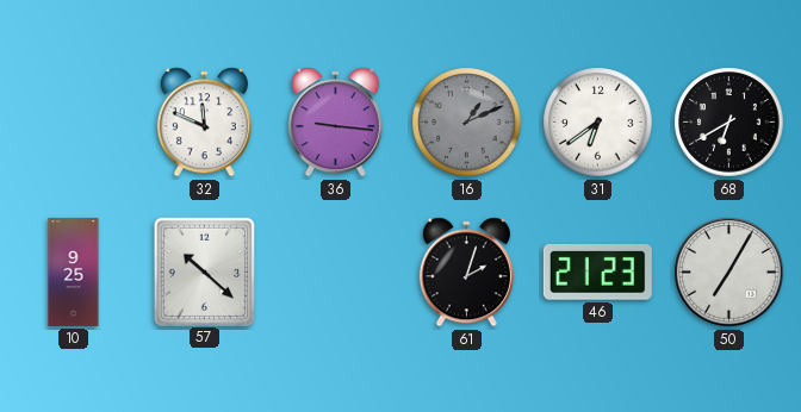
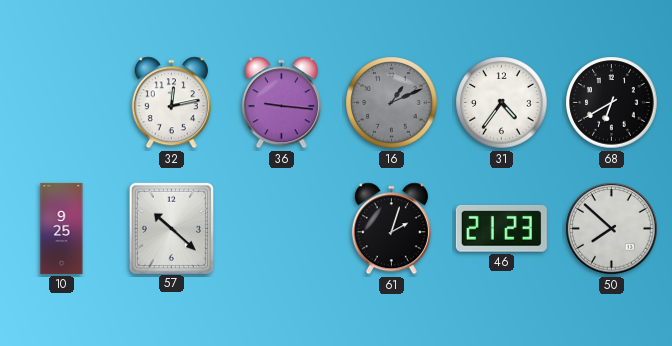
32: 11:49 -> 12:13 (171, 103)
31: 6:39 -> 4:36 (502, 103)
50: 7:05 -> 7:52 (612, 229)
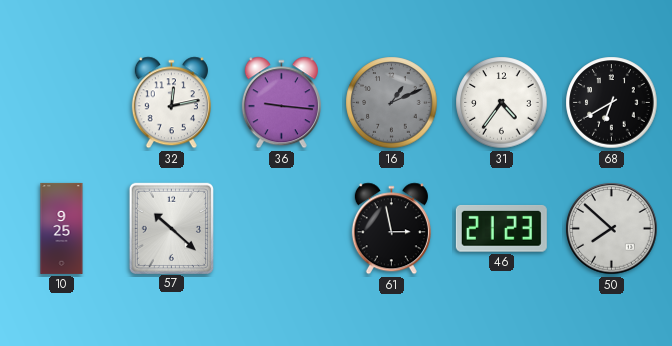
61: 2:03 -> 2:58 (391, 229)
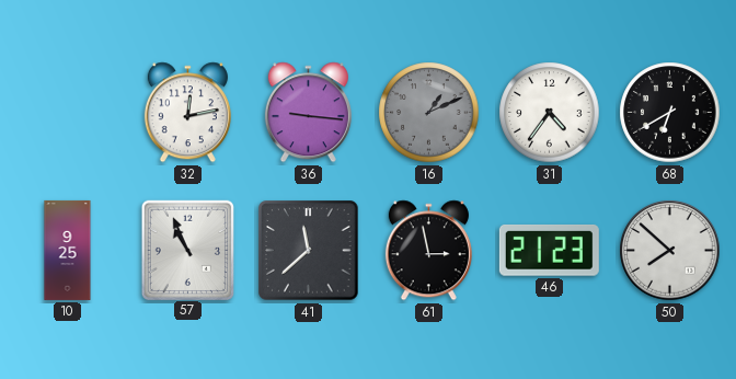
57: 10:22 -> 10:56 (187, 250)
41: none -> 11:38 (309, 251)
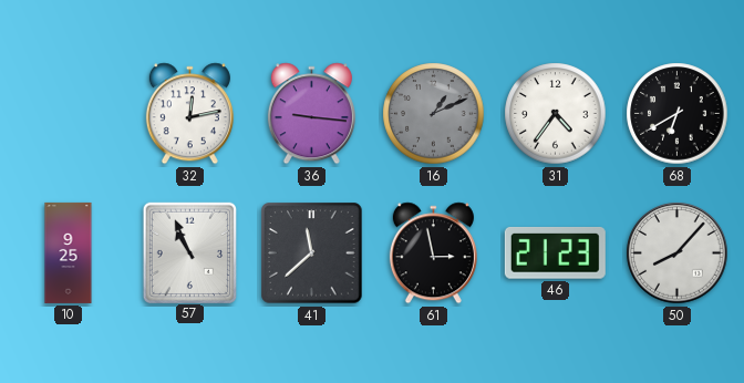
50: 7:52 -> 8:07 (678, 253)
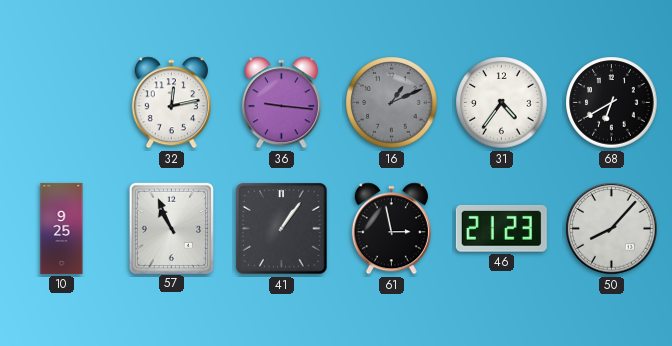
41: 11:38 -> 1:06 (282, 229)
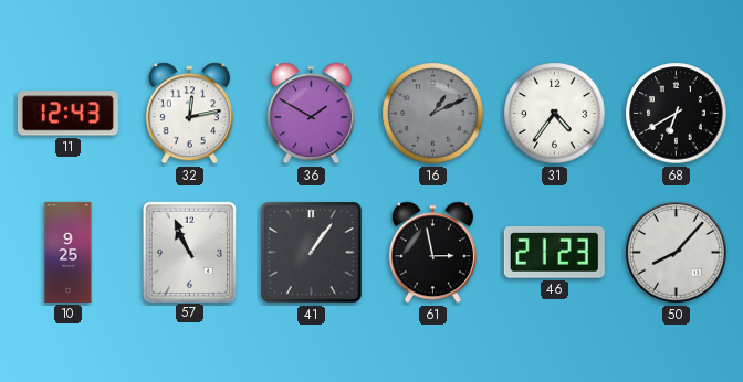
11: none -> 12:43 (67, 114)
36: 9:16 -> 1:50 (311, 114)
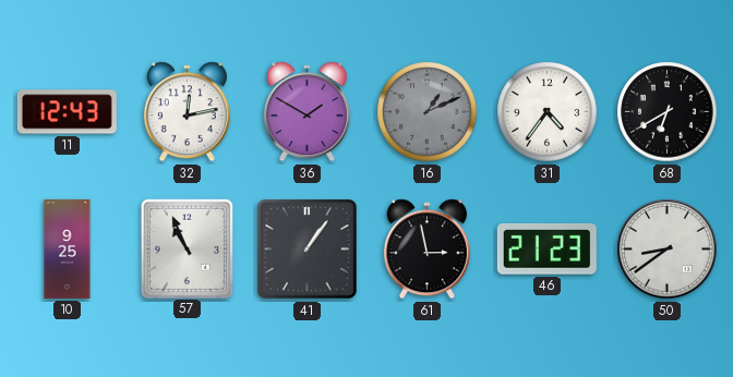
50: 8:07 -> 8:39 (668, 250)
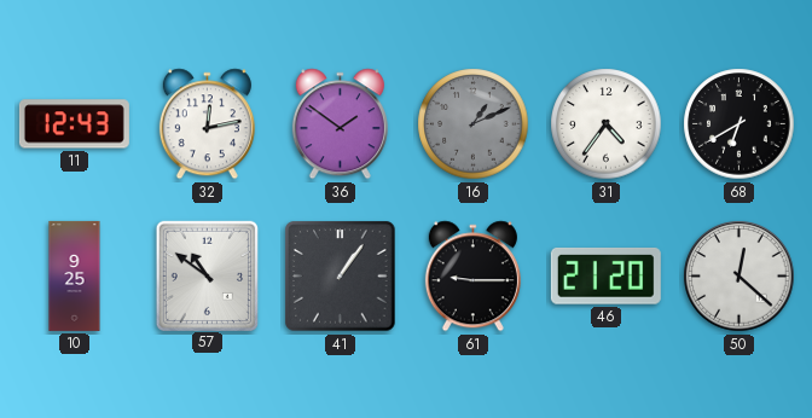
36: 1:50 -> 1:51 (340, 124)
57: 10:56 -> 10:51 (207, 275)
61: 2:58 -> 9:15 (472, 277)
46: 21:23 -> 21:20 (605, 277)
50: 8:39 -> 12:22 (739, 277)
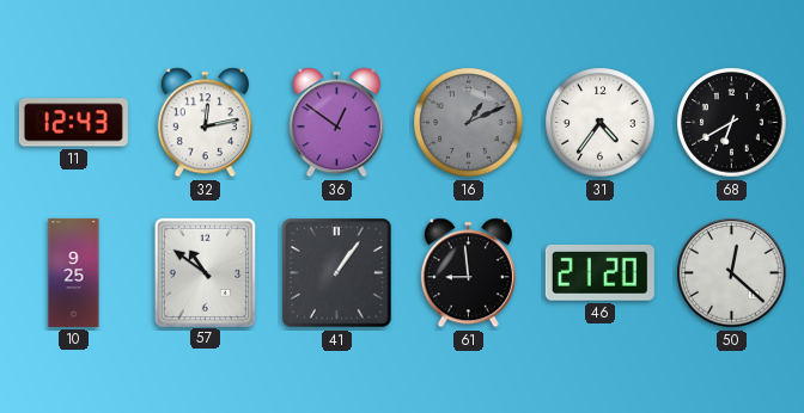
36: 1:51 -> 12:51 (336, 123)
61: 9:15 -> 8:59 (468, 273)
